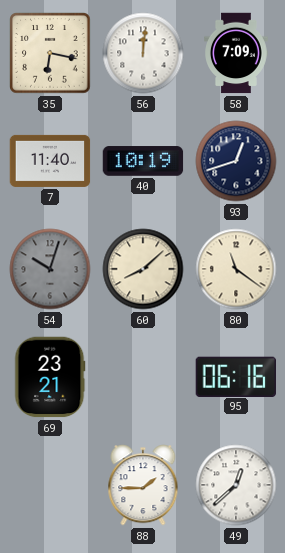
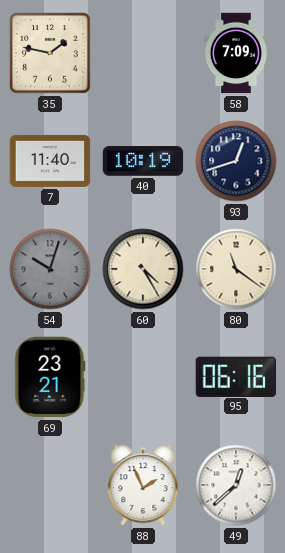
35: 6:17 -> 1:47 (50, 53)
56: 12:01 -> none (143, 53)
60: 8:08 -> 4:25 (143, 269)
88: 1:45 -> 1:56 (143, 485)
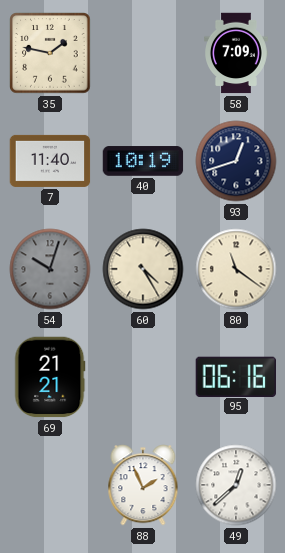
69: 23:21 -> 21:21 (50, 377)
